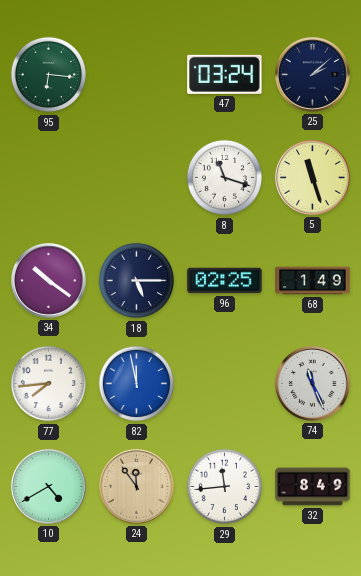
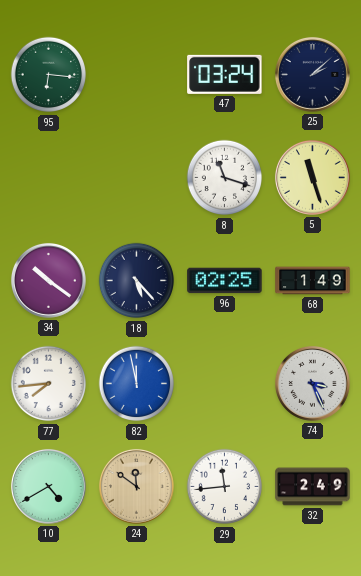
18: 5:15 -> 5:23 (137, 281)
74: 11:26 -> 3:26 (312, 383)
24: 11:54 -> 11:51 (136, 486)
32: 8:49 -> 2:49 (313, 487)
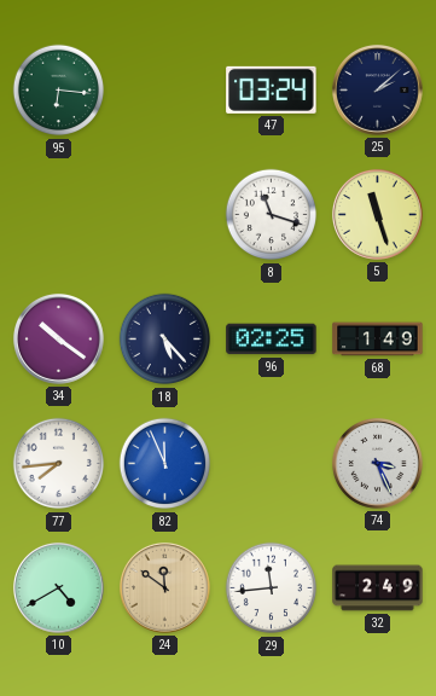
82: 11:58 -> 11:56 (165, 464)
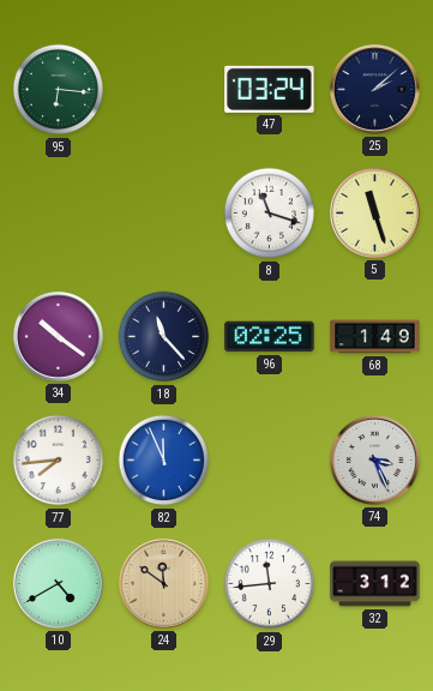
18: 5:23 -> 11:23 (164, 337)
32: 2:49 -> 3:12 (375, 584)
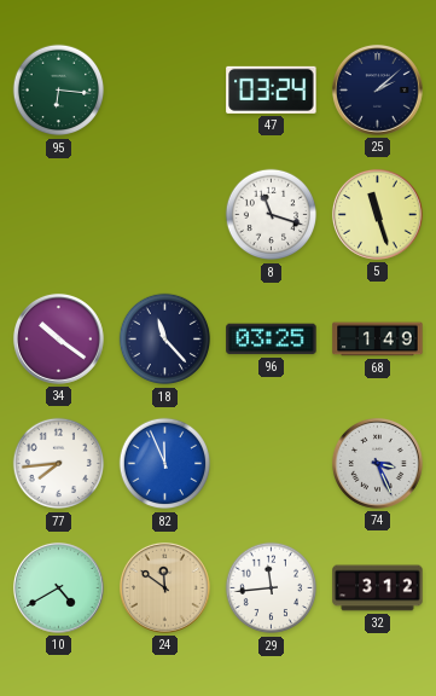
96: 02:25 -> 03:25 (272, 340)
